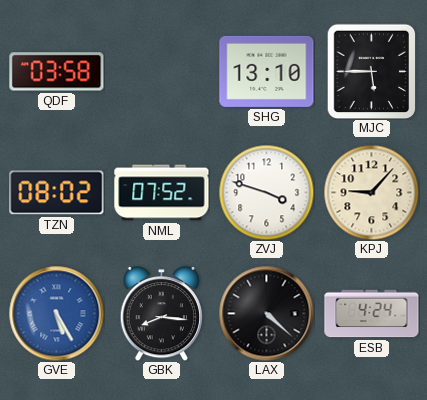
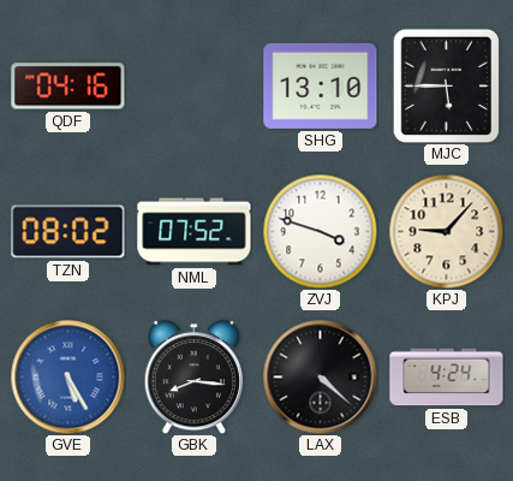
QDF: 03:58 -> 04:16 (68, 87)
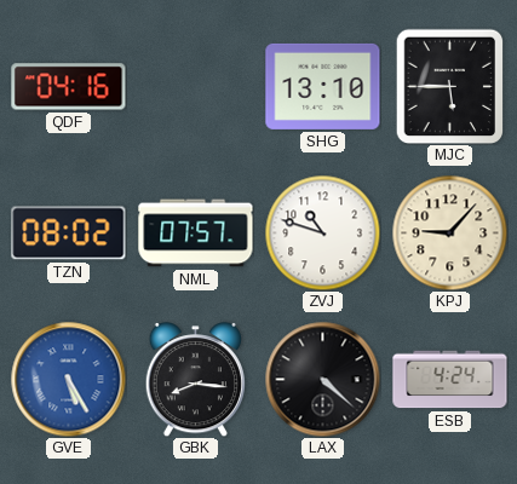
NML: 07:52 -> 07:57 (196, 234)
ZVJ: 3:48 -> 10:48 (322, 232)
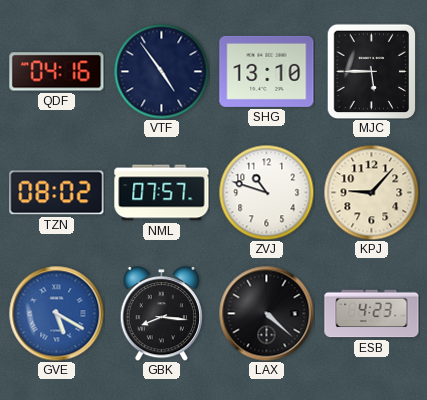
VTF: none -> 4:54 (161, 71)
GVE: 5:25 -> 5:20 (56, 313)
ESB: 4:24 -> 4:23 (372, 314)
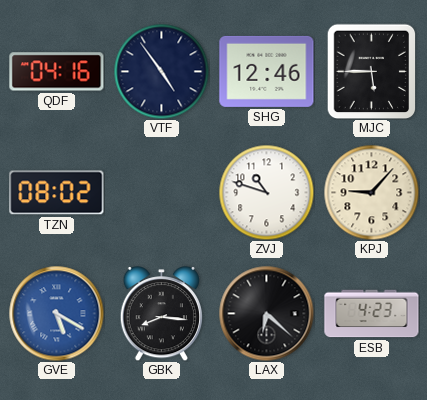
SHG: 13:10 -> 12:46 (267, 71)
NML: 07:57 -> none (162, 193)
LAX: 4:22 -> 6:22 (266, 313)
